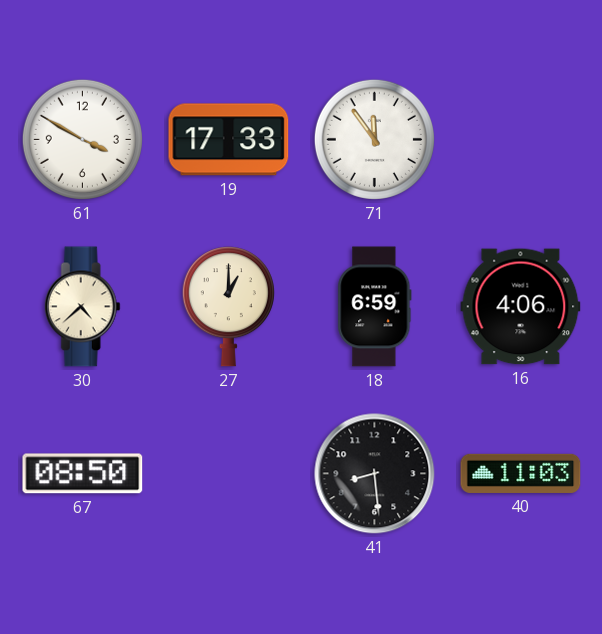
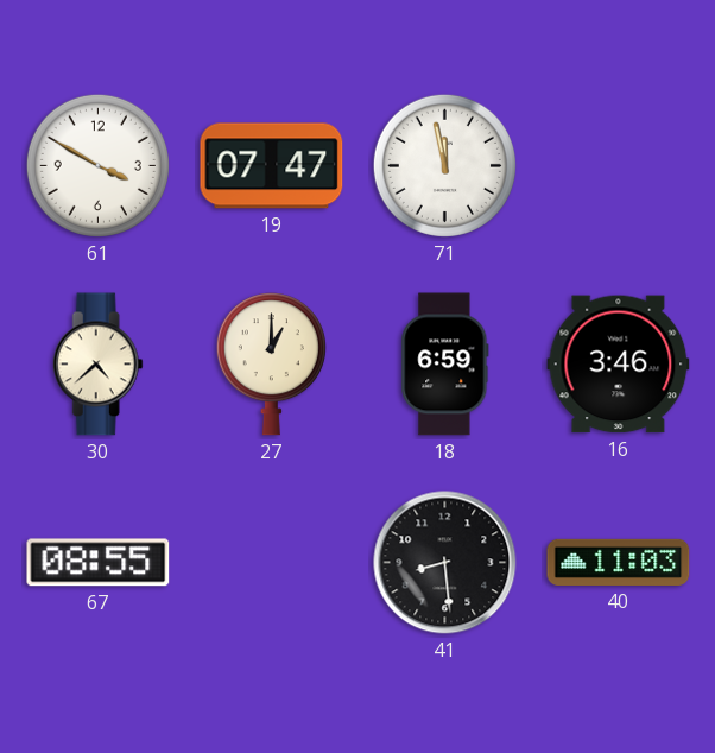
19: 17:33 -> 07:47 (272, 166)
71: 11:54 -> 11:58 (444, 165)
16: 4:06 -> 3:46 (619, 365)
67: 08:50 -> 08:55 (99, 563)
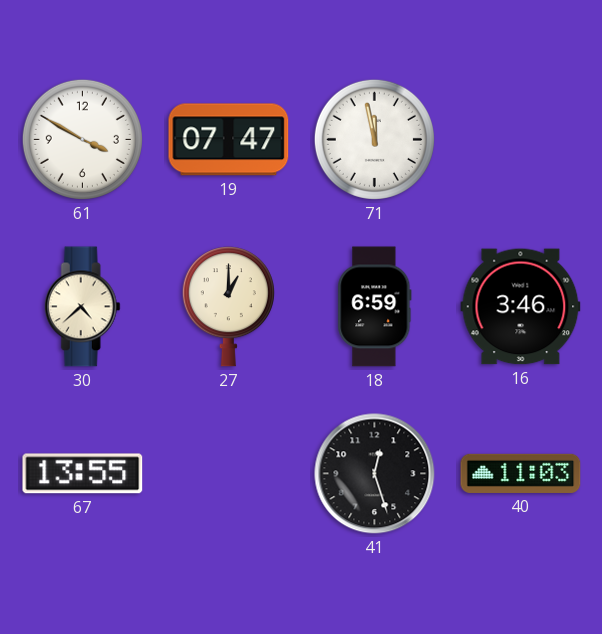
67: 08:55 -> 13:55 (83, 474)
41: 8:29 -> 12:27 (375, 474)
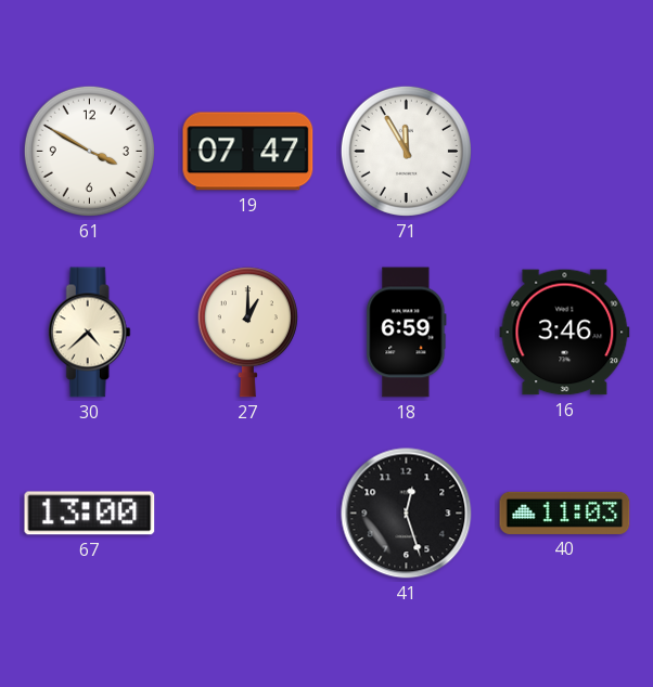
71: 11:58 -> 11:55 (406, 151)
67: 13:55 -> 13:00 (90, 514)
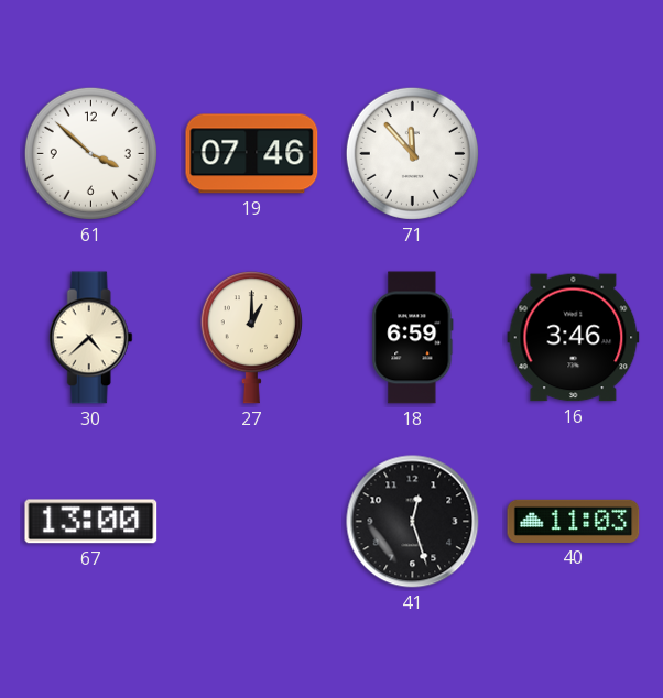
61: 3:50 -> 3:52 (90, 153)
19: 07:47 -> 07:46 (252, 154)
71: 11:55 -> 11:53 (412, 153)
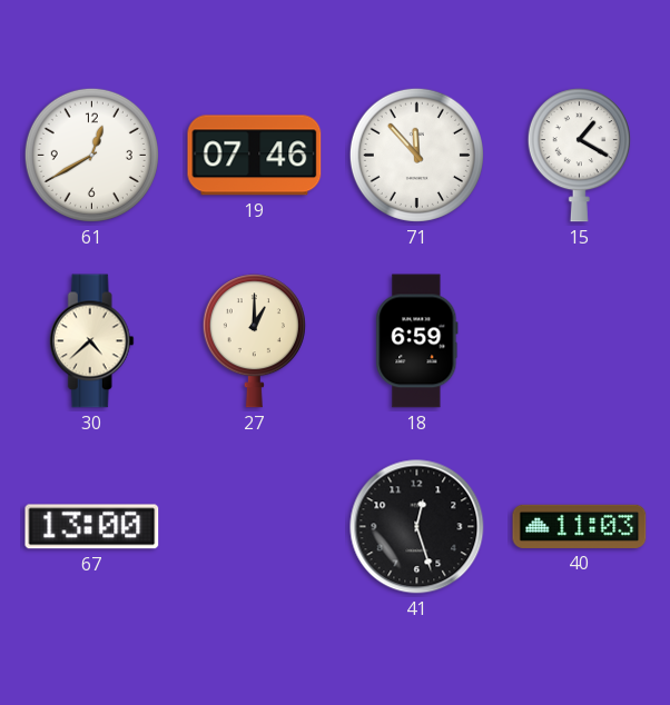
61: 3:52 -> 12:40 (91, 155)
15: none -> 1:20 (579, 156)
16: 3:46 -> none (574, 338)
